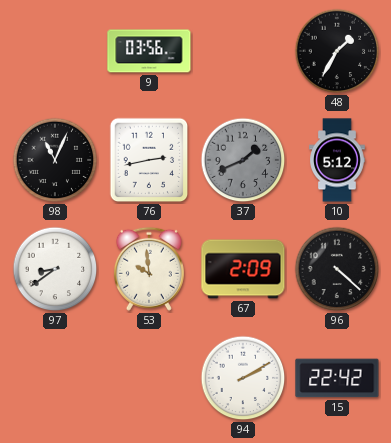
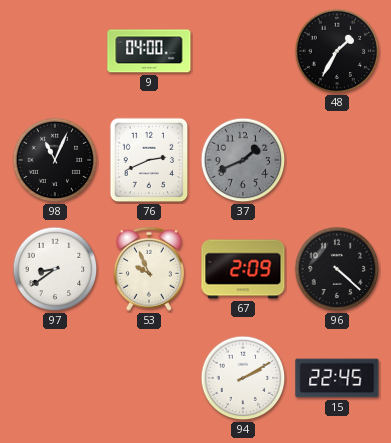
9: 03:56 -> 04:00 (149, 51)
76: 2:43 -> 2:41 (149, 160)
10: 5:12 -> none (337, 160)
53: 9:59 -> 9:56 (149, 269)
15: 22:42 -> 22:45 (337, 378)
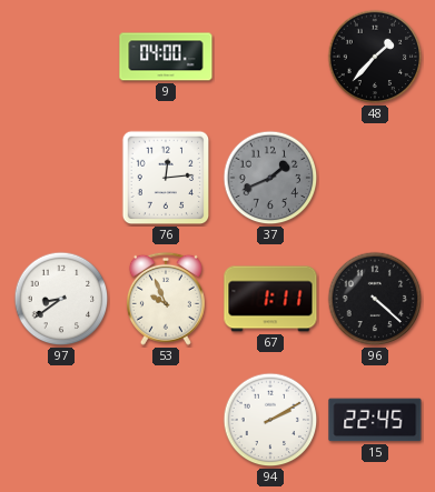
48: 1:35 -> 1:37 (375, 57)
98: 11:04 -> none (55, 160)
76: 2:41 -> 12:14 (166, 178)
67: 2:09 -> 1:11 (270, 299)
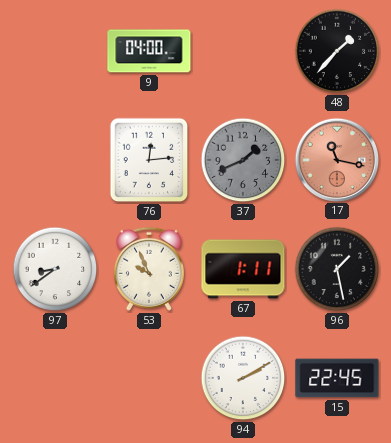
17: none -> 11:17 (336, 159)
96: 4:22 -> 1:28 (337, 269)
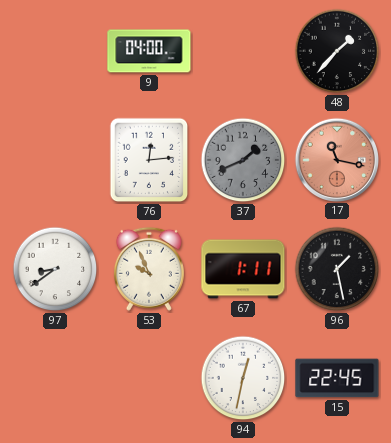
94: 2:10 -> 12:32 (243, 378)
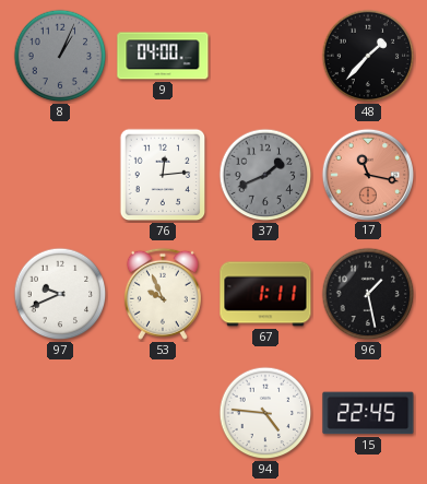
8: none -> 1:04 (60, 56)
97: 8:39 -> 9:41 (60, 294)
94: 12:32 -> 4:46 (265, 413)
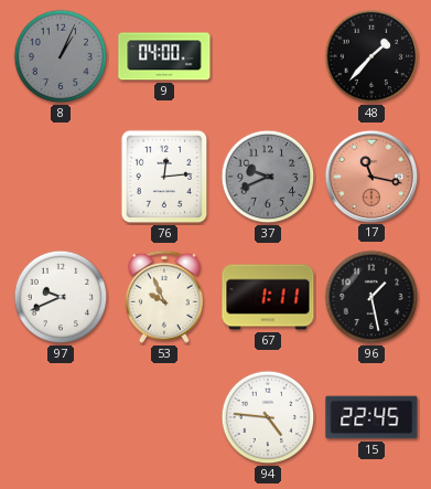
37: 1:41 -> 9:41 (268, 177)
